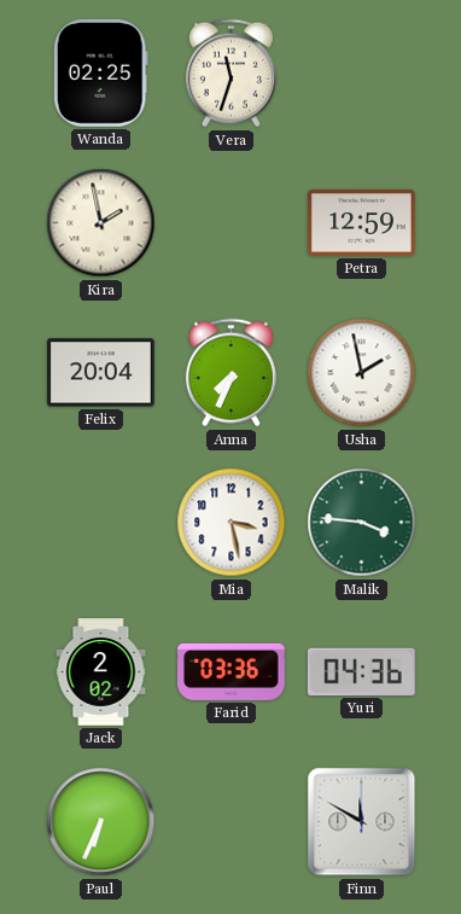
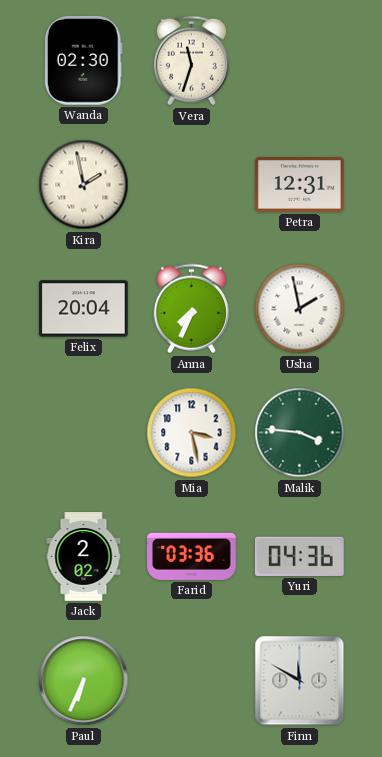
Wanda: 02:25 -> 02:30 (83, 60)
Petra: 12:59 -> 12:31 (300, 185)
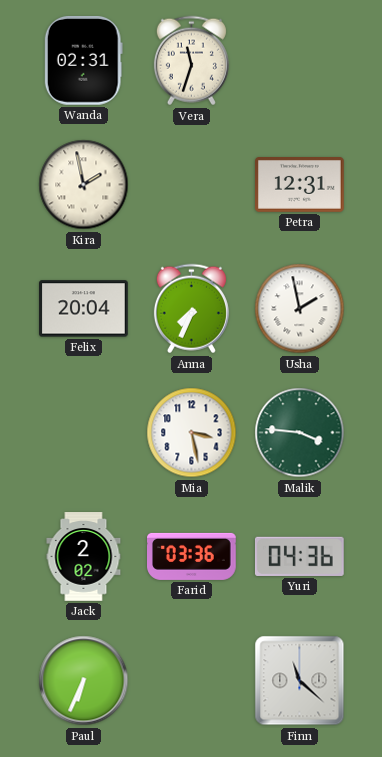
Wanda: 02:30 -> 02:31 (83, 60)
Finn: 11:50 -> 11:22 (300, 681)
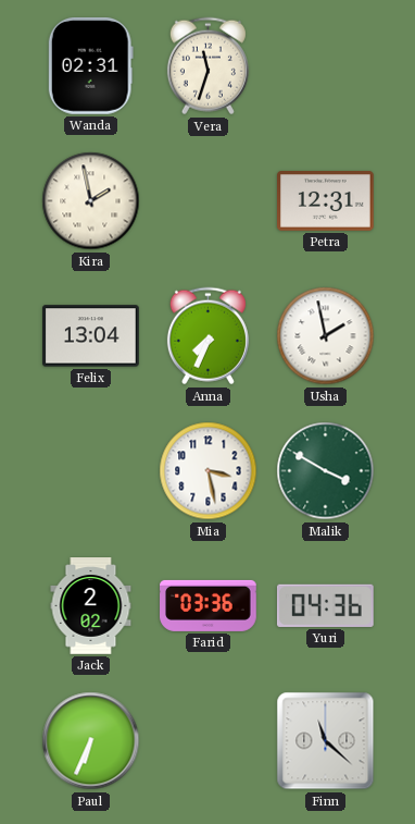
Felix: 20:04 -> 13:04 (91, 336)
Malik: 3:46 -> 3:50 (326, 471)
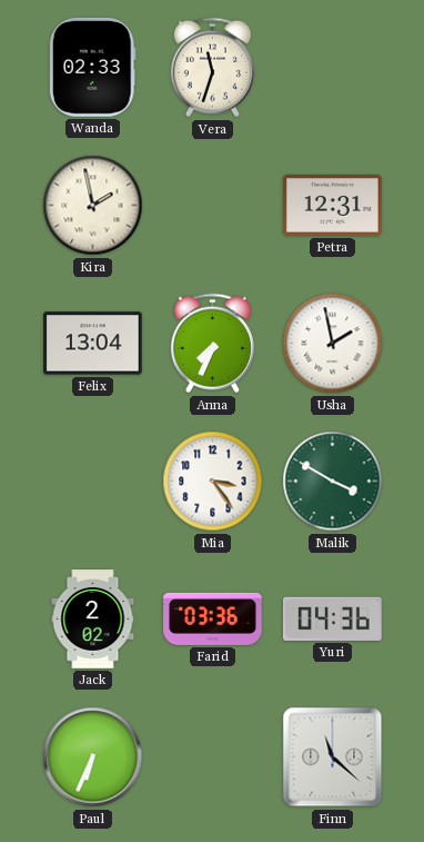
Wanda: 02:31 -> 02:33 (92, 67)
Mia: 3:28 -> 3:24 (213, 482)
